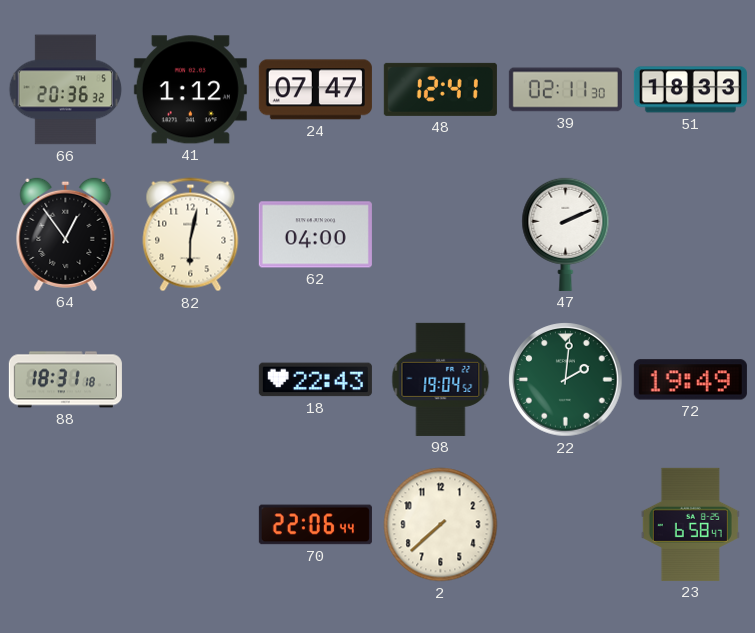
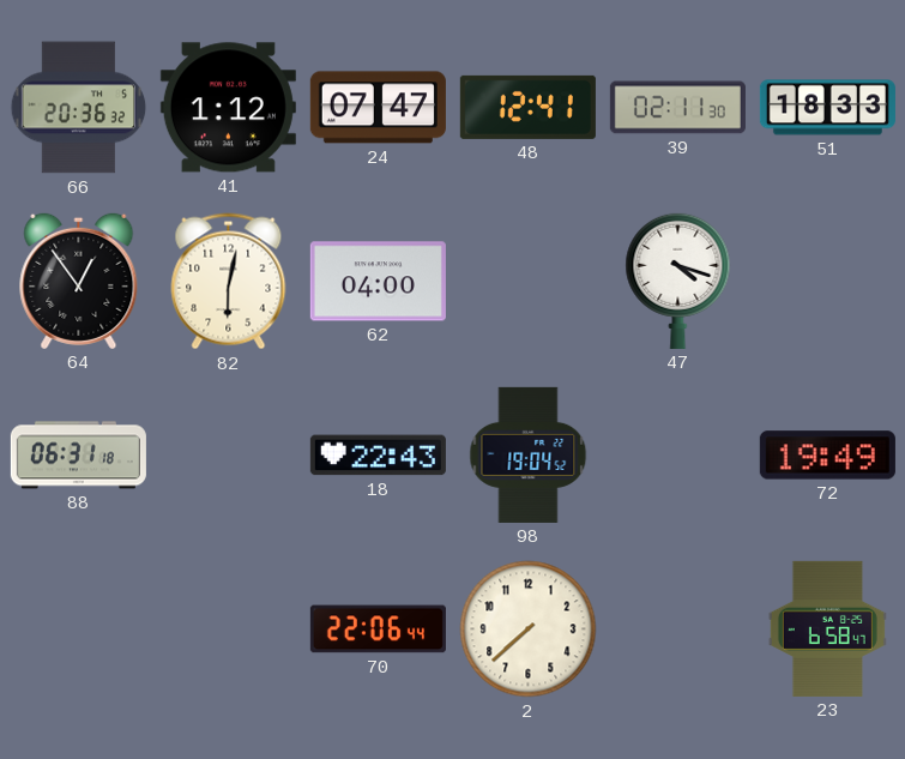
47: 2:11 -> 4:18 (678, 281)
88: 18:31 -> 06:31 (78, 456)
22: 2:01 -> none (566, 380)
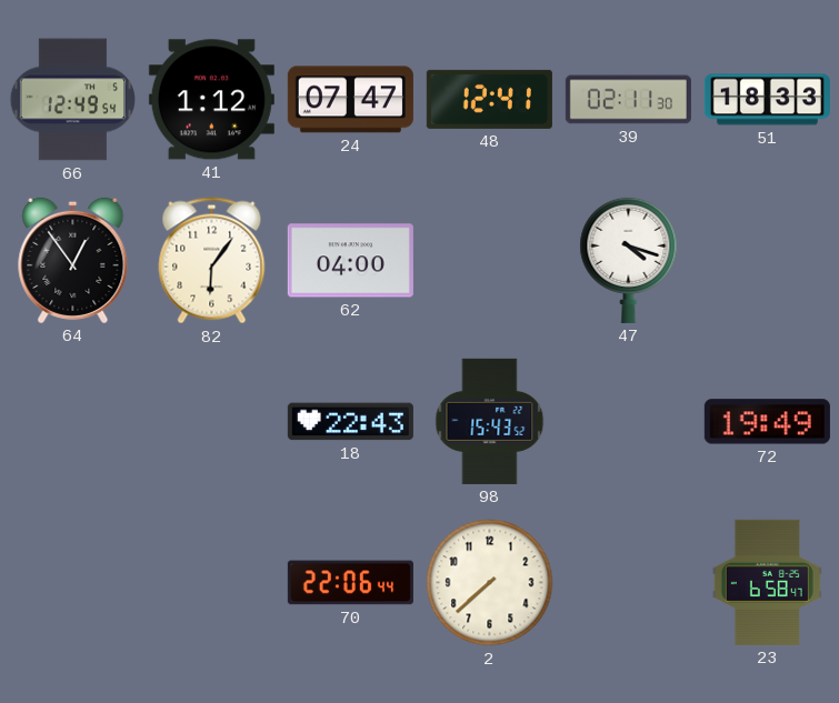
66: 20:36 -> 12:49 (73, 100)
82: 6:02 -> 6:06 (212, 261)
88: 06:31 -> none (78, 456)
98: 19:04 -> 15:43 (490, 421)
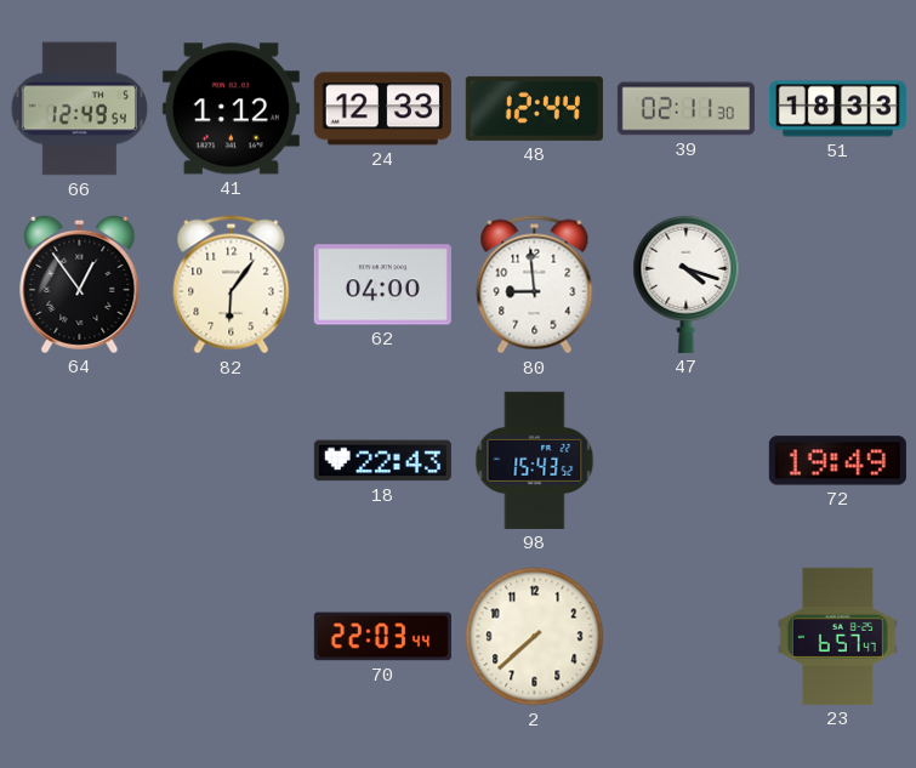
24: 07:47 -> 12:33 (382, 109)
48: 12:41 -> 12:44 (534, 108)
80: none -> 8:59 (535, 285)
70: 22:06 -> 22:03 (382, 637)
23: 6:58 -> 6:57 (837, 636)
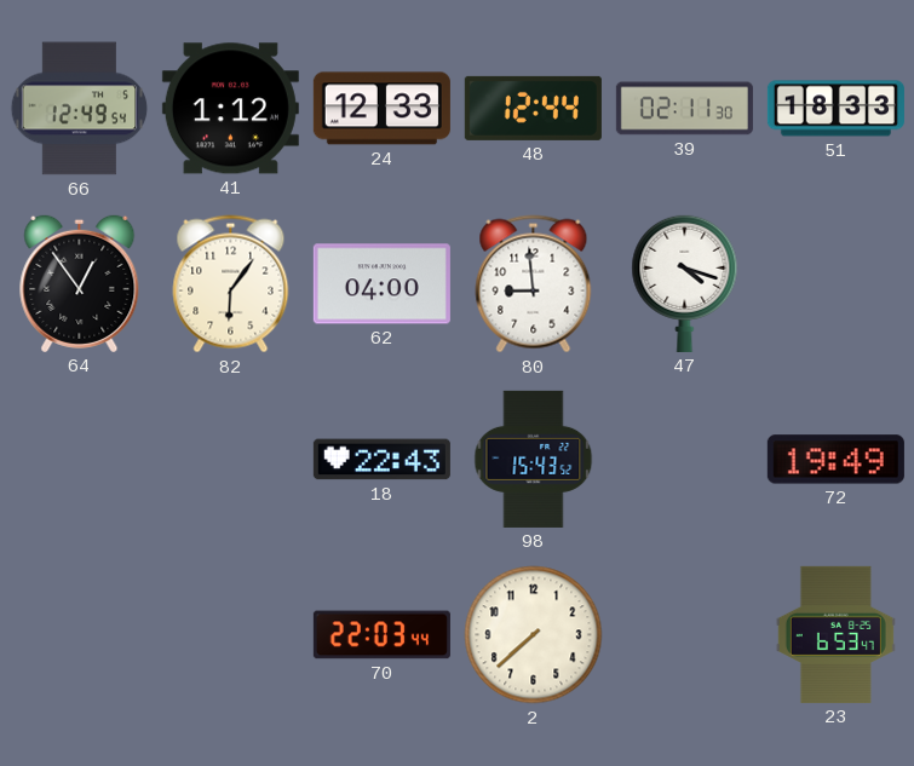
23: 6:57 -> 6:53 (835, 634)
